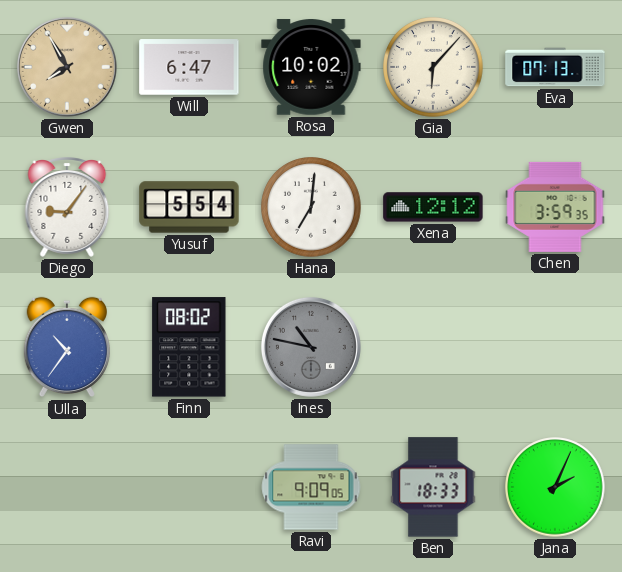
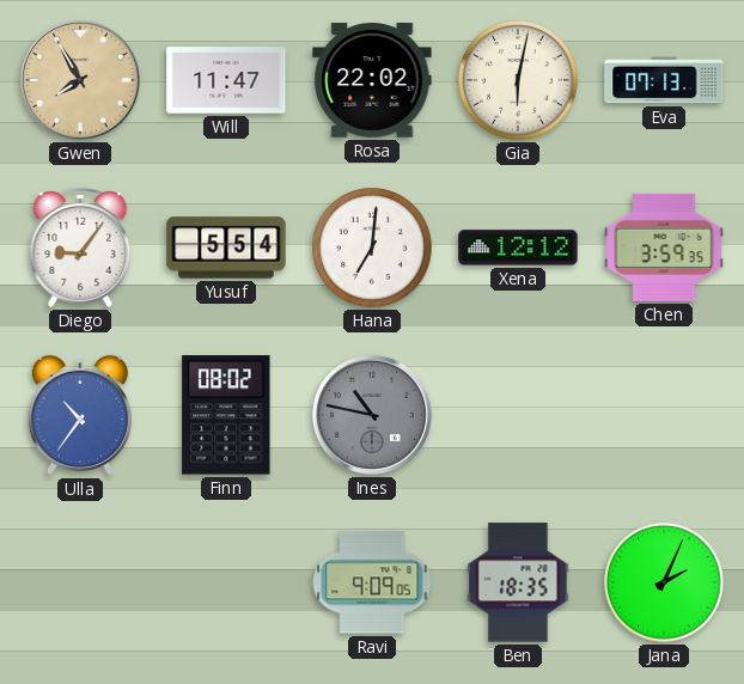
Will: 6:47 -> 11:47 (226, 80)
Rosa: 10:02 -> 22:02 (372, 80)
Gia: 6:07 -> 6:02 (518, 80)
Ben: 18:33 -> 18:35 (518, 582)
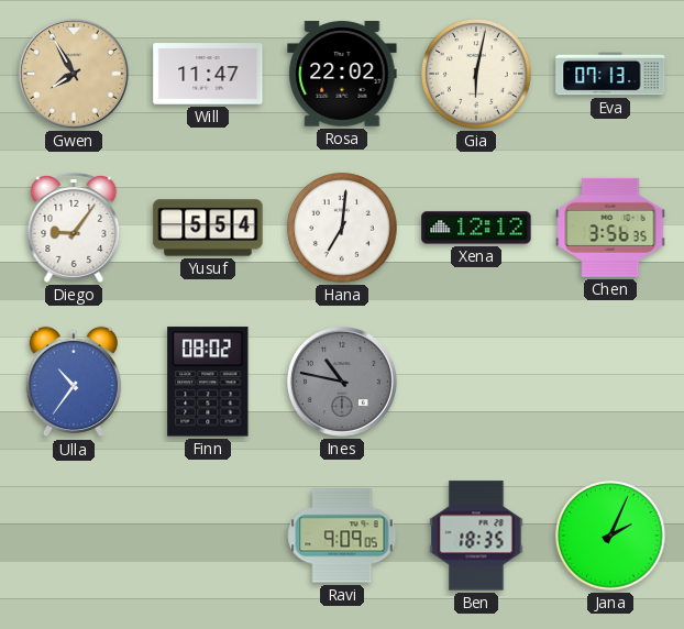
Chen: 3:59 -> 3:56 (610, 228)
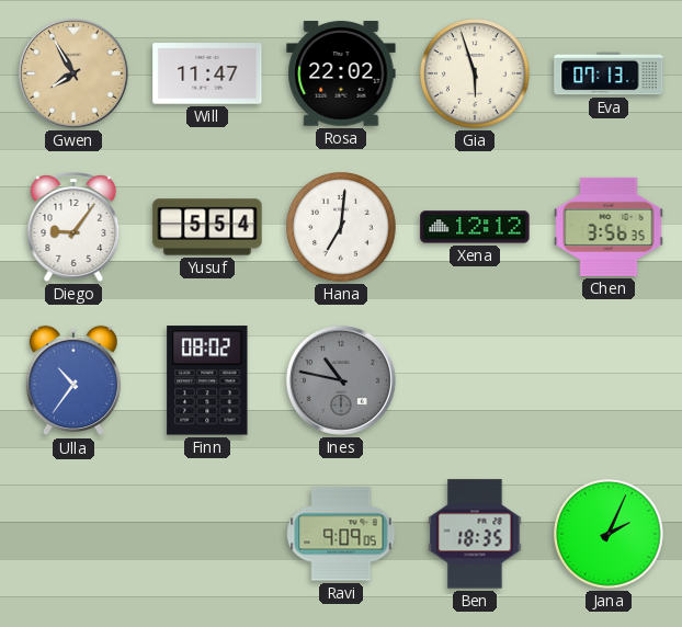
Gia: 6:02 -> 5:57 (475, 73)
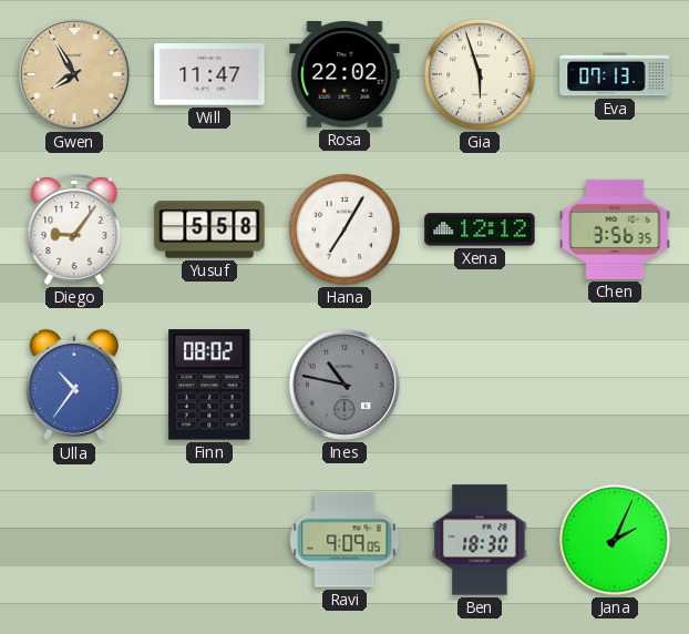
Yusuf: 5:54 -> 5:58 (209, 229)
Hana: 7:01 -> 7:05 (344, 229)
Ben: 18:35 -> 18:30 (480, 540)
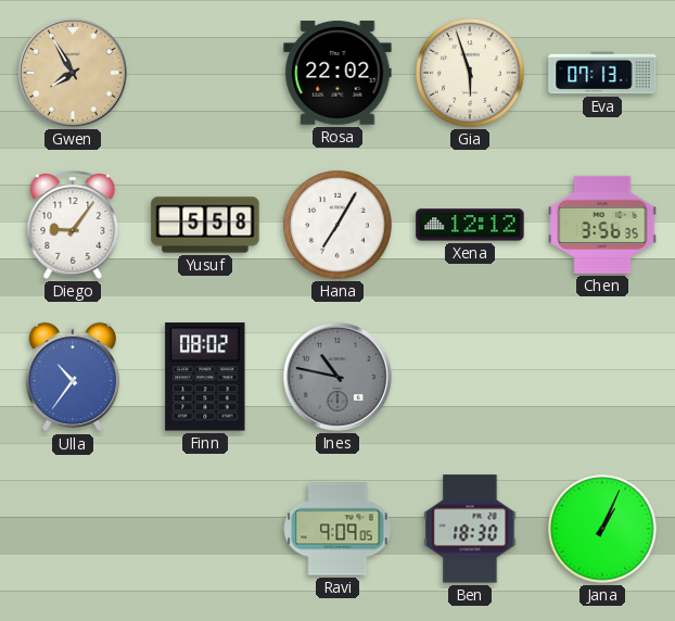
Will: 11:47 -> none (209, 74)
Jana: 2:04 -> 1:04 (602, 529)
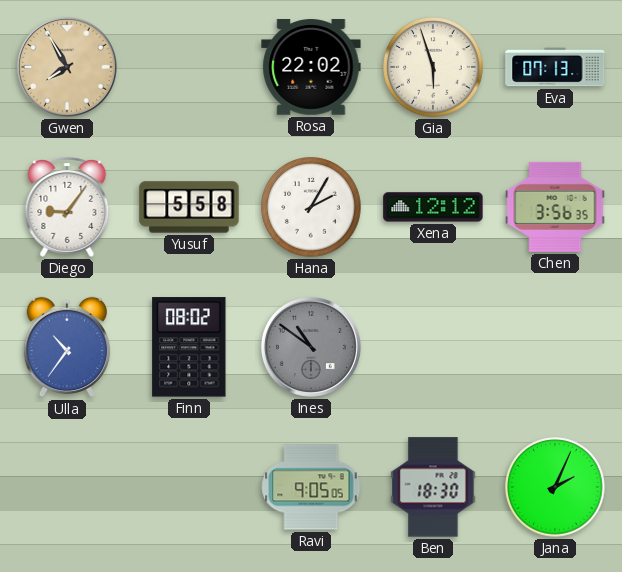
Hana: 7:05 -> 2:05 (311, 207)
Ines: 10:47 -> 10:51 (311, 347)
Ravi: 9:09 -> 9:05 (311, 487)
Jana: 1:04 -> 2:04 (555, 487)
